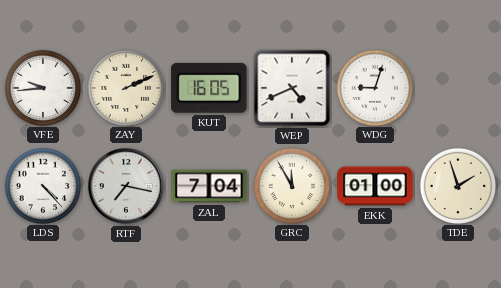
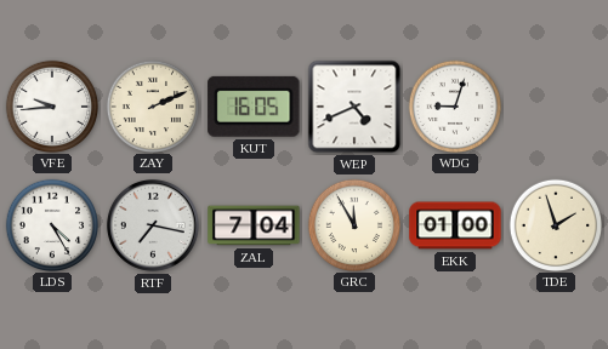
LDS: 4:23 -> 4:25 (51, 224)
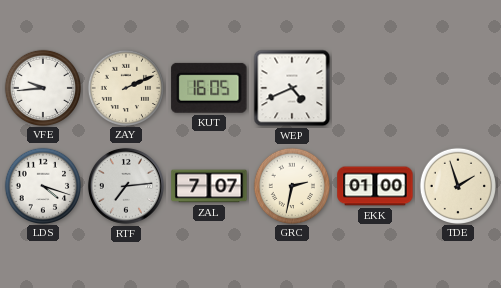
WDG: 9:03 -> none (454, 105)
LDS: 4:25 -> 4:18 (42, 185)
RTF: 7:17 -> 7:14 (126, 186)
ZAL: 7:04 -> 7:07 (209, 186)
GRC: 11:55 -> 2:32 (291, 185)
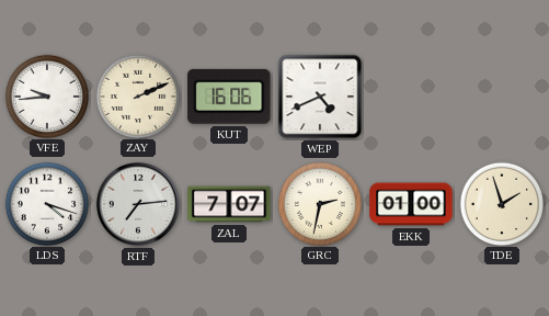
KUT: 16:05 -> 16:06 (229, 97)
